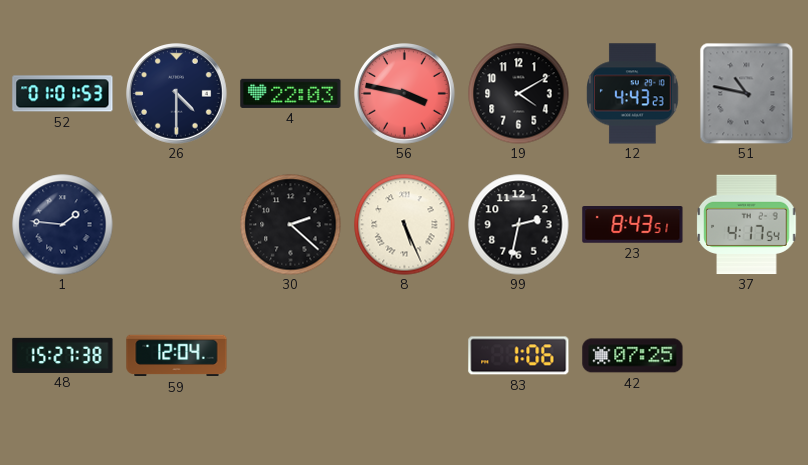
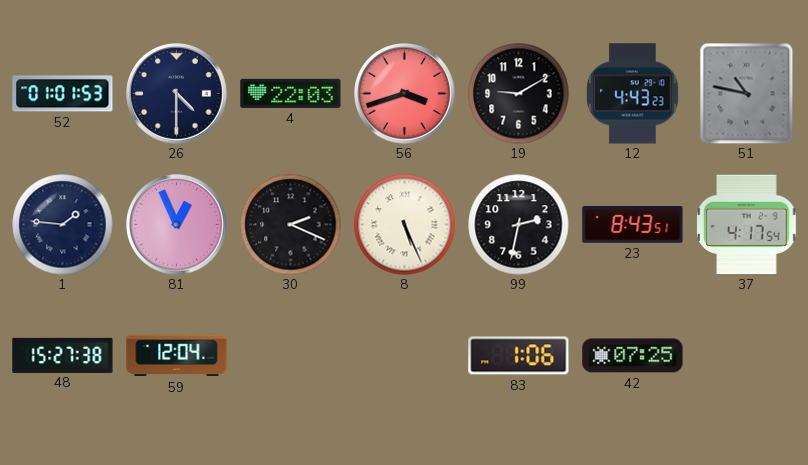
56: 3:47 -> 3:42 (405, 94)
19: 4:10 -> 9:10 (519, 94)
81: none -> 12:56 (177, 225)
30: 2:22 -> 2:19 (291, 225)
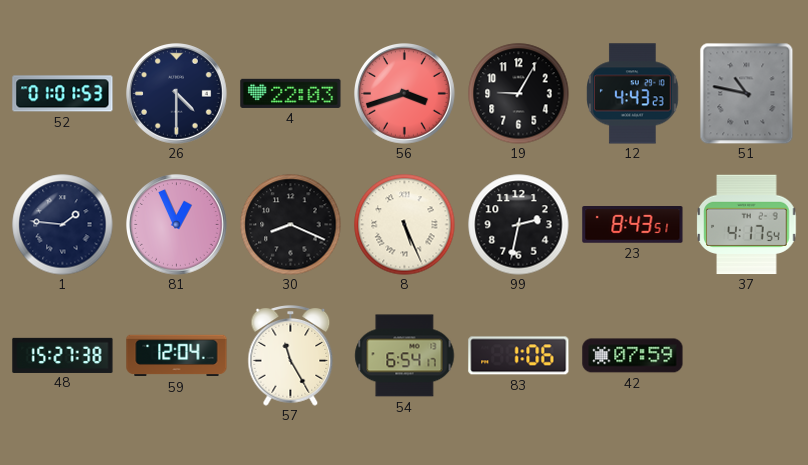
19: 9:10 -> 9:05 (519, 94)
30: 2:19 -> 8:19 (291, 225)
57: none -> 11:25 (291, 356)
54: none -> 6:54 (405, 356)
42: 07:25 -> 07:59 (633, 356)
